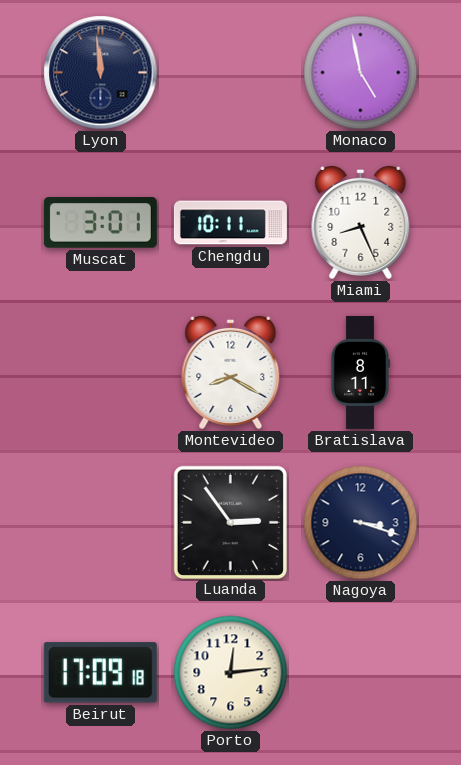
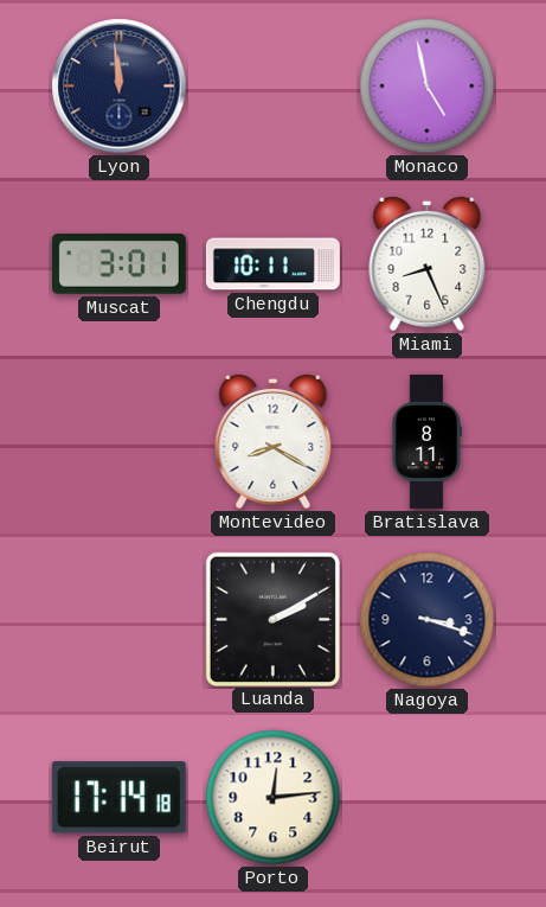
Luanda: 2:54 -> 2:10 (272, 619)
Beirut: 17:09 -> 17:14 (118, 798)
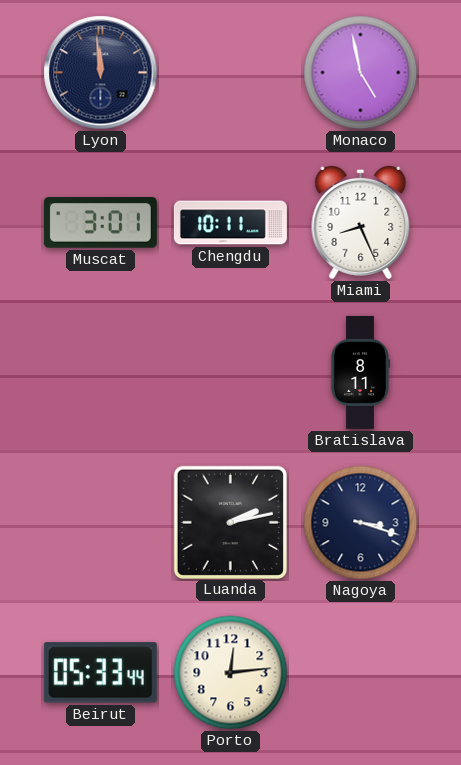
Montevideo: 8:20 -> none (274, 441)
Luanda: 2:10 -> 2:13 (230, 522)
Beirut: 17:14 -> 05:33 (100, 673)
